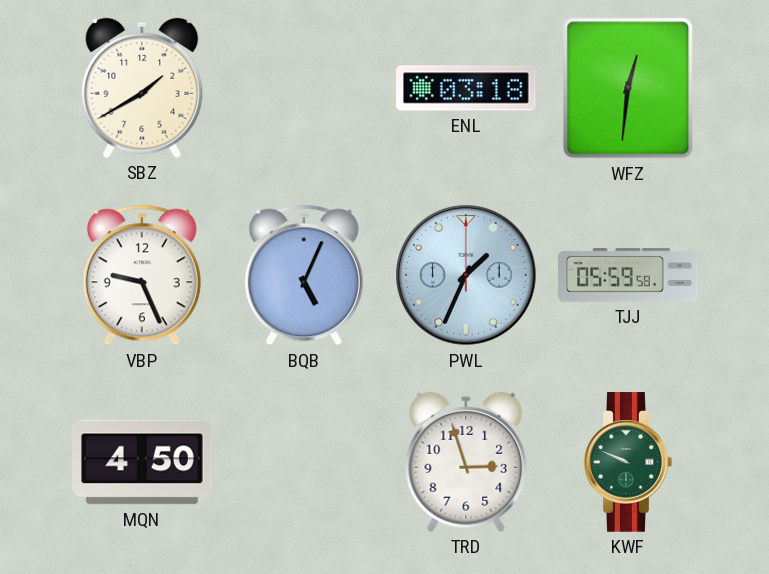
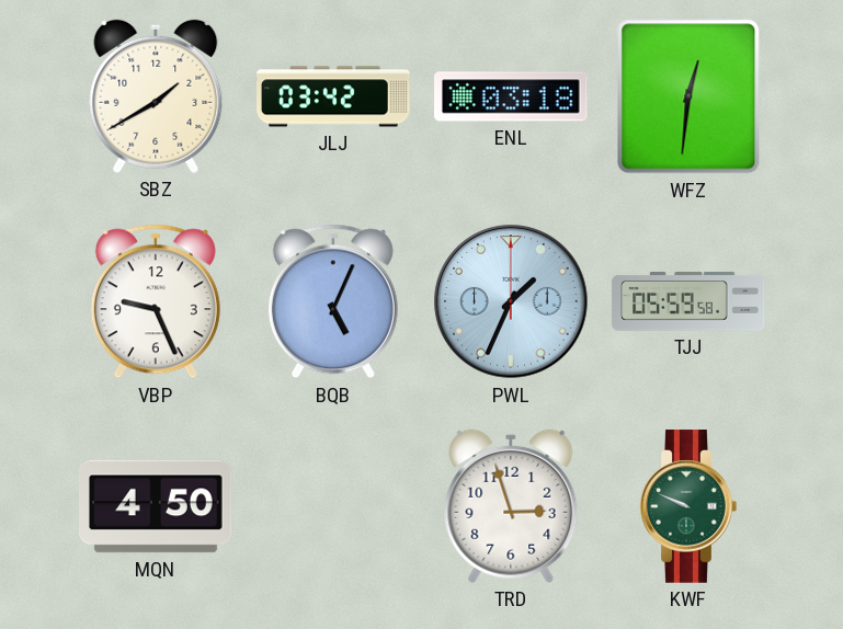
JLJ: none -> 03:42 (333, 96)
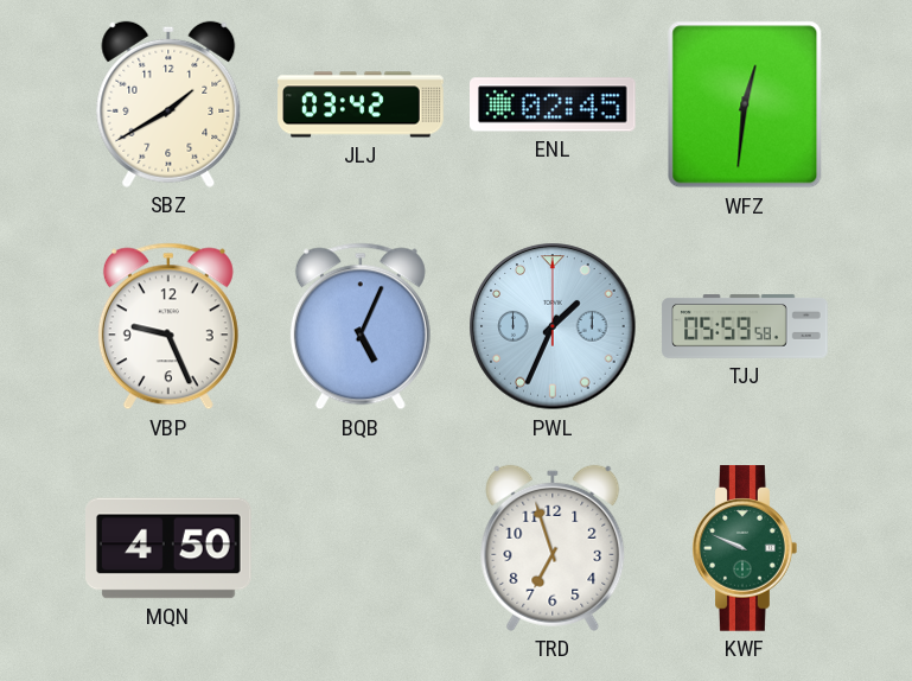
ENL: 03:18 -> 02:45 (554, 104)
TRD: 2:57 -> 6:57 (553, 548)
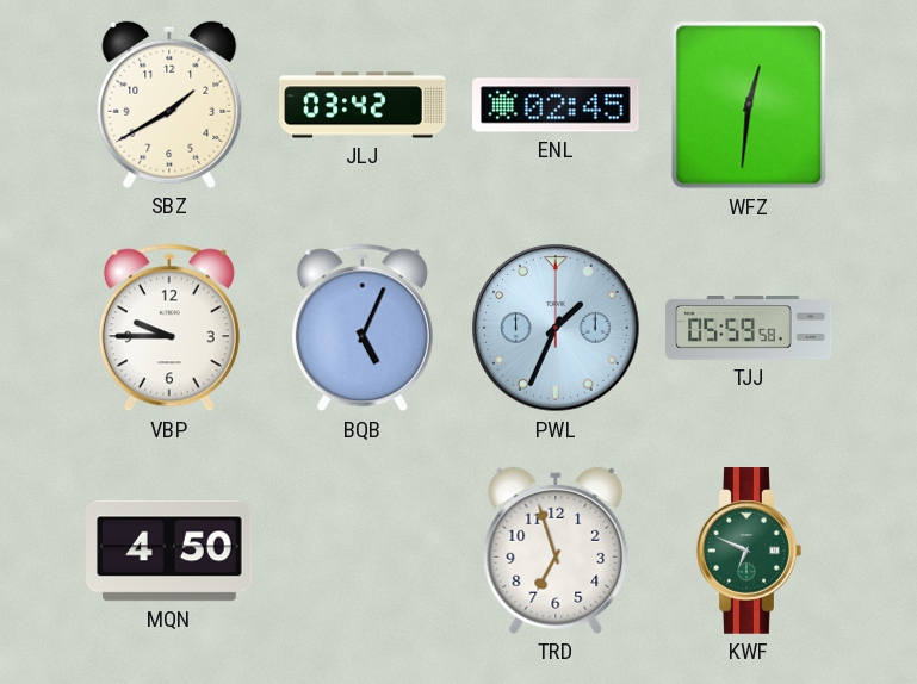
VBP: 9:26 -> 9:45 (169, 328)
KWF: 9:49 -> 6:49 (749, 551)
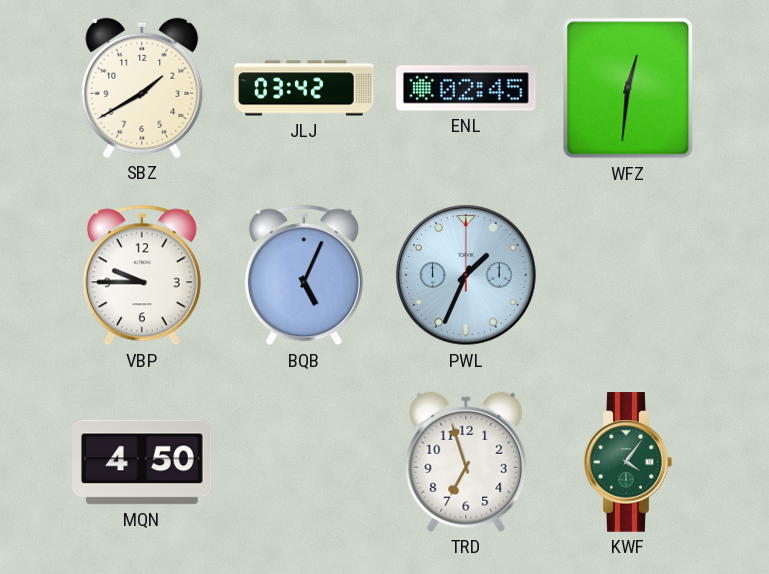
TJJ: 05:59 -> none (749, 329)
KWF: 6:49 -> 4:06 (628, 462)
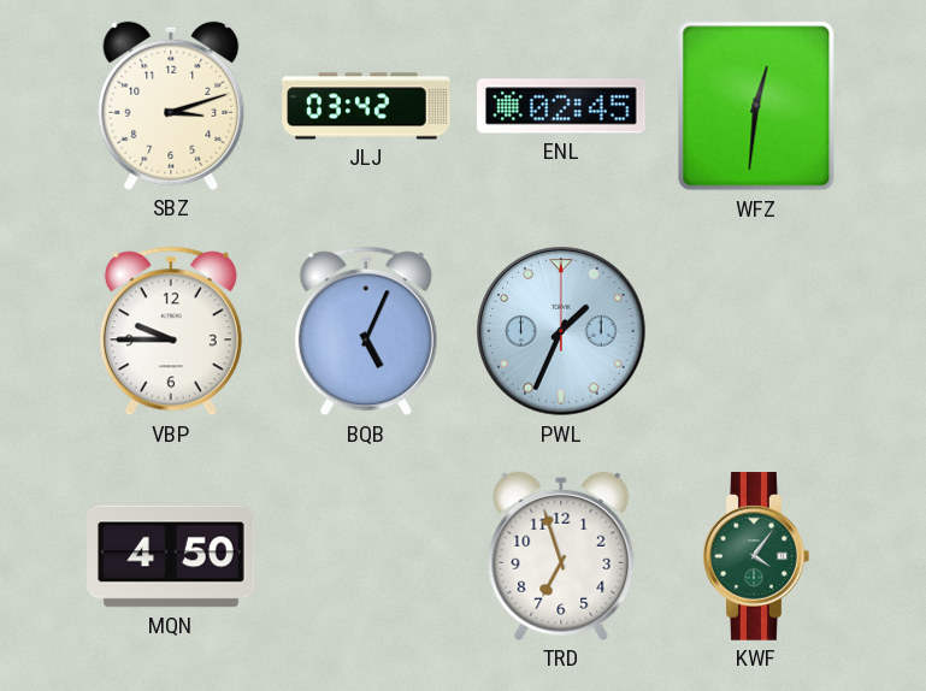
SBZ: 1:40 -> 3:12 (171, 106)
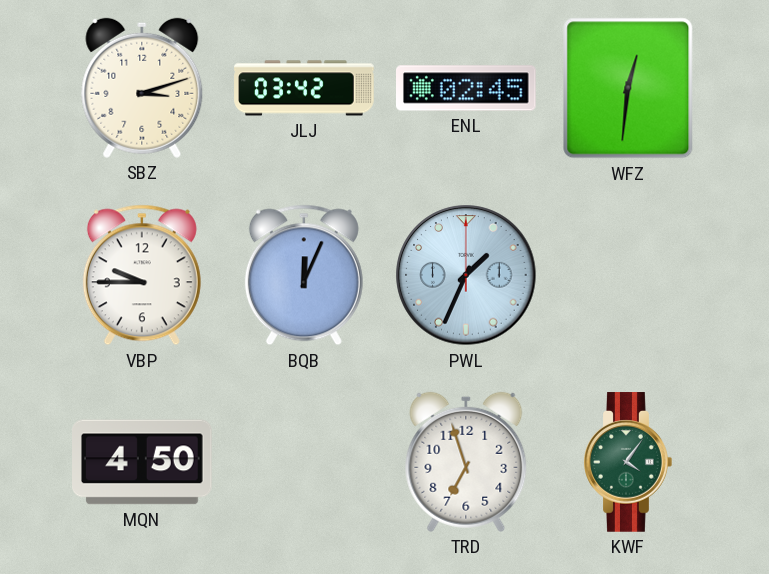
BQB: 5:04 -> 12:04 (304, 275)
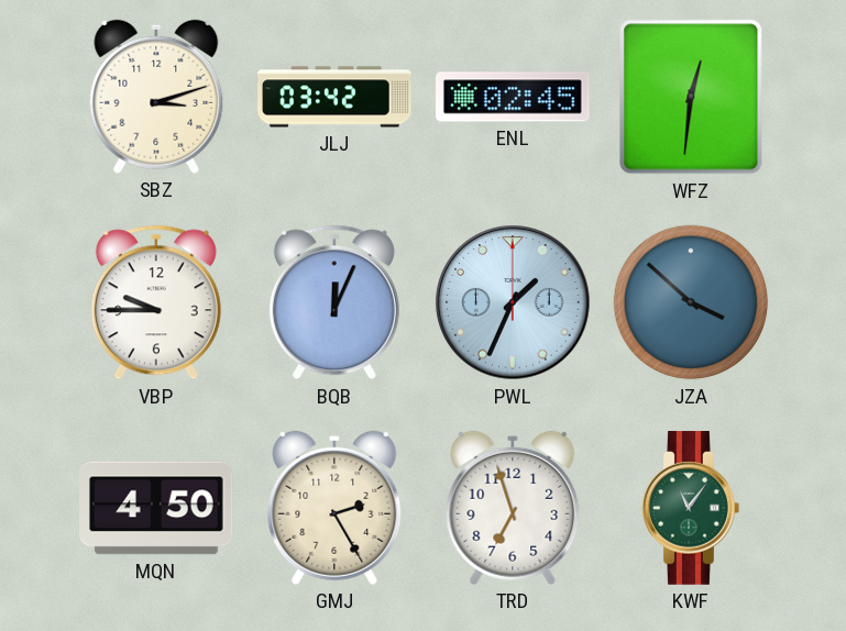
JZA: none -> 3:52 (691, 302)
GMJ: none -> 2:25 (334, 508)
KWF: 4:06 -> 11:06 (691, 508)
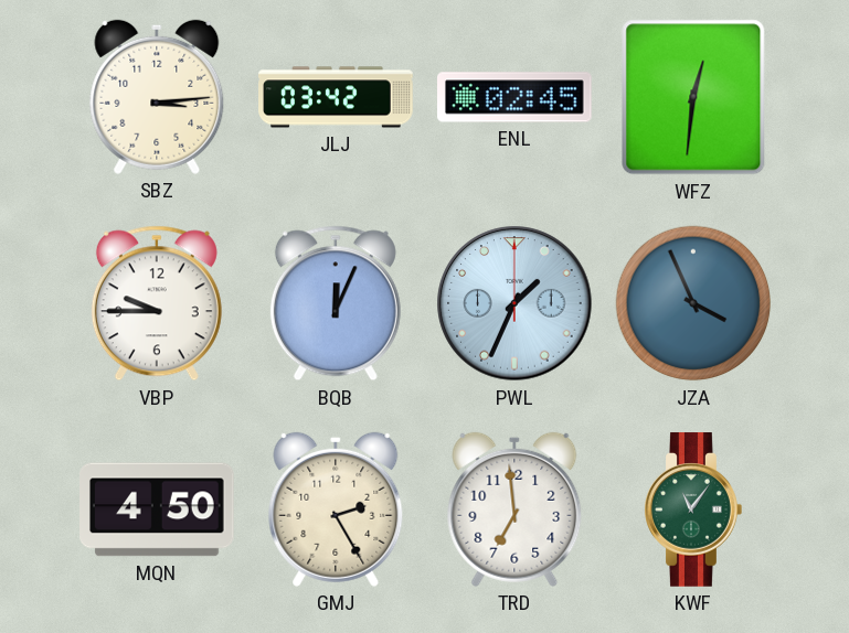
SBZ: 3:12 -> 3:14 (157, 97)
JZA: 3:52 -> 3:56 (693, 303)
TRD: 6:57 -> 6:59 (514, 509)
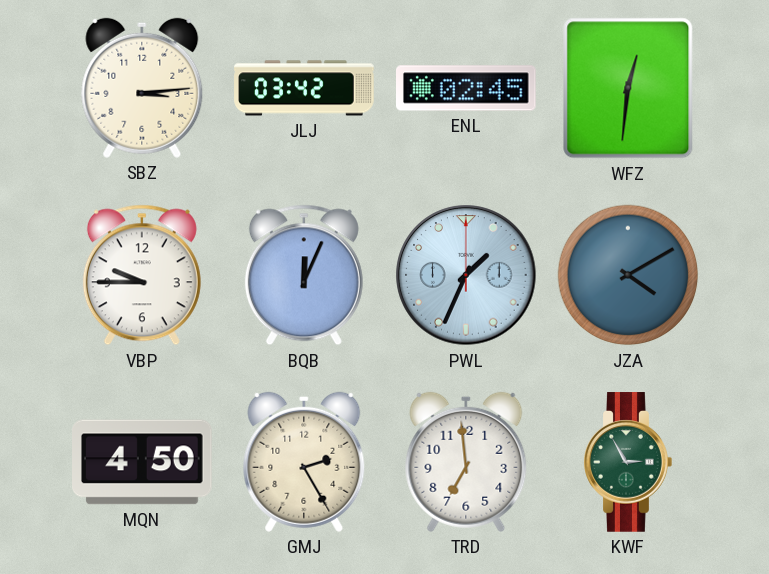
JZA: 3:56 -> 4:10 (628, 275)
KWF: 11:06 -> 2:55 (628, 462)
